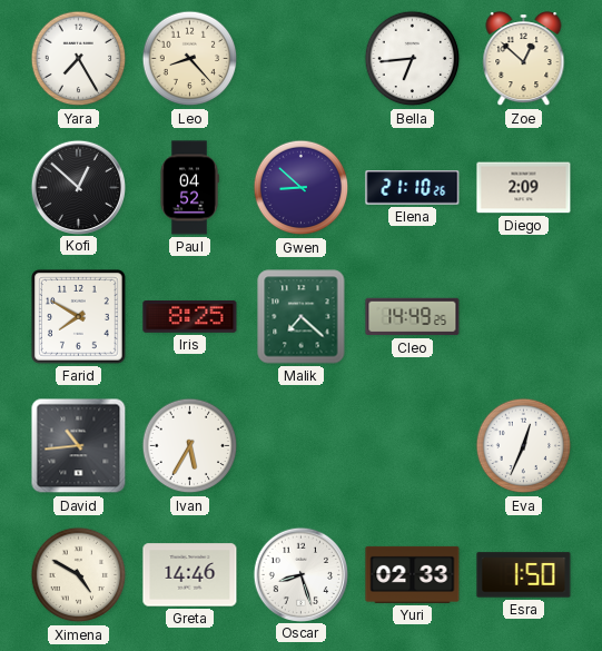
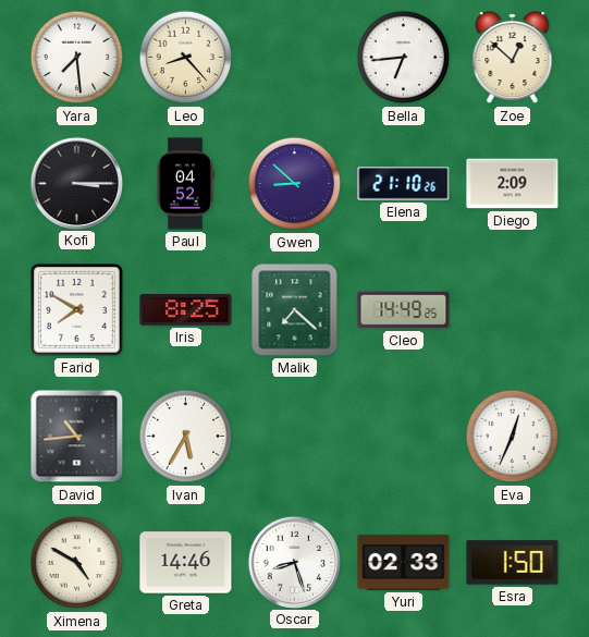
Yara: 7:25 -> 7:29 (77, 58)
Kofi: 12:52 -> 3:15 (76, 183)
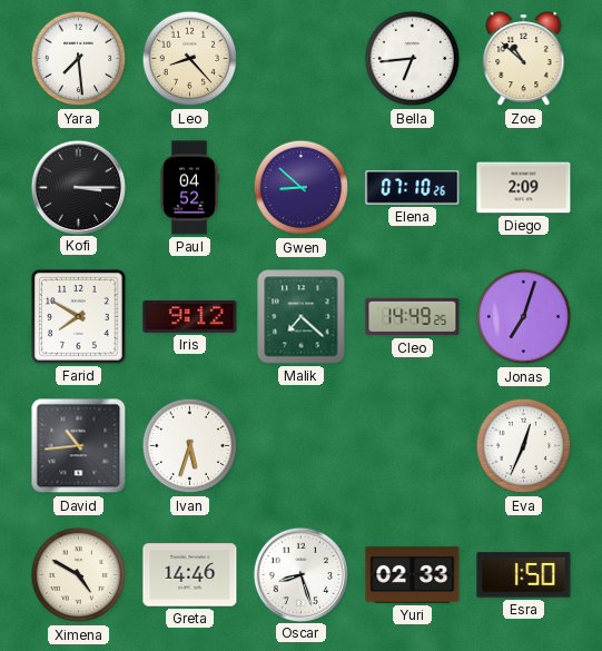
Zoe: 12:52 -> 10:52 (524, 59)
Elena: 21:10 -> 07:10 (413, 188)
Iris: 8:25 -> 9:12 (190, 317)
Jonas: none -> 7:03 (524, 317)
Ivan: 5:35 -> 5:33 (190, 446)
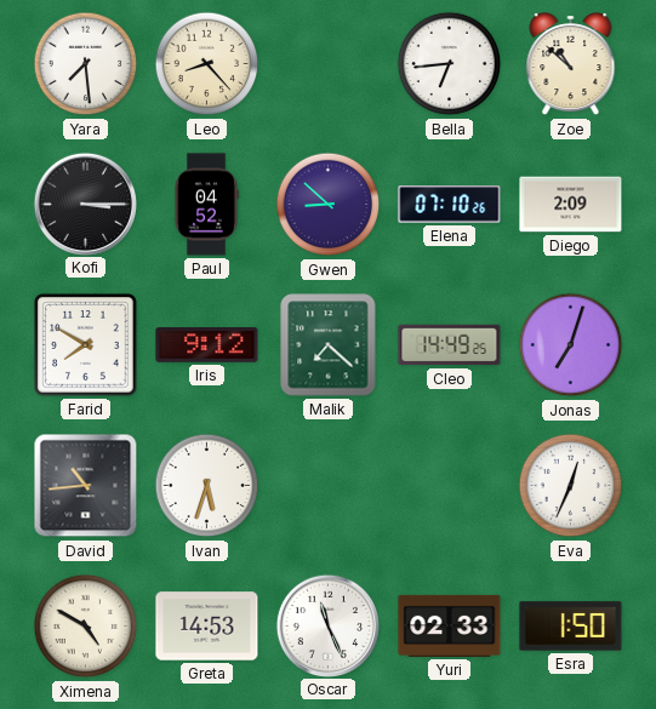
Greta: 14:46 -> 14:53 (207, 627)
Oscar: 8:27 -> 11:26 (327, 625)
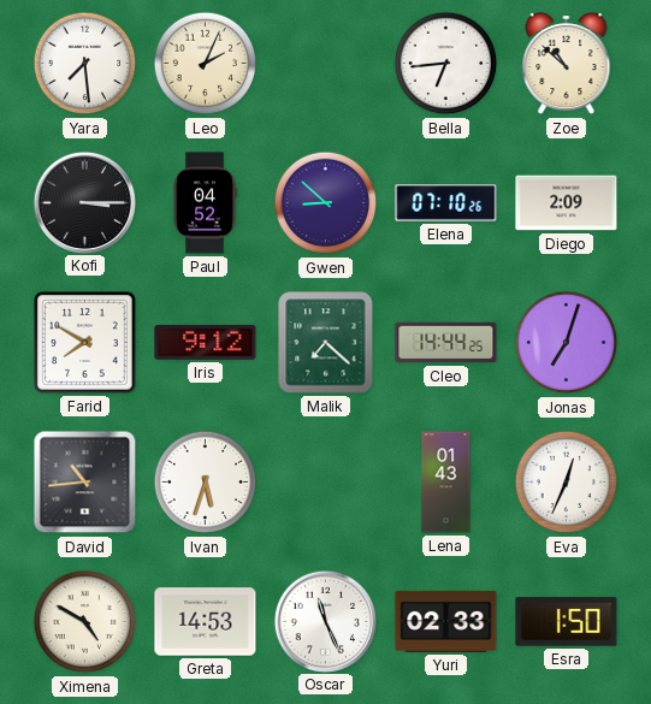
Leo: 8:23 -> 2:04 (206, 64)
Cleo: 14:49 -> 14:44 (446, 343)
Lena: none -> 01:43 (446, 483)
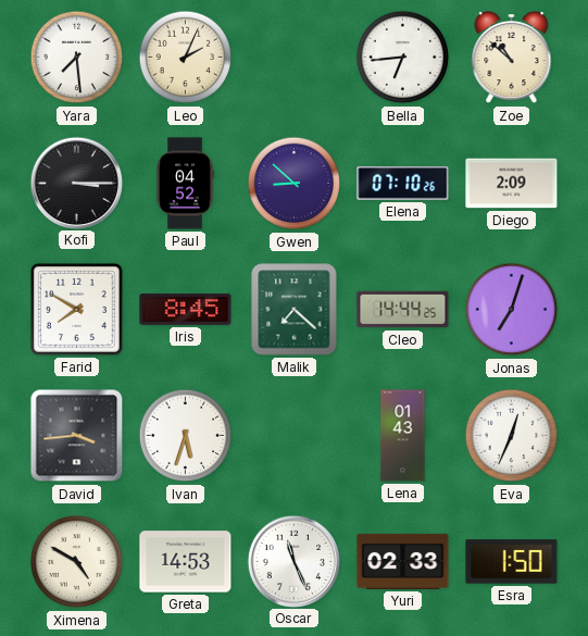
Iris: 9:12 -> 8:45 (186, 310)
David: 10:44 -> 3:44 (77, 436)
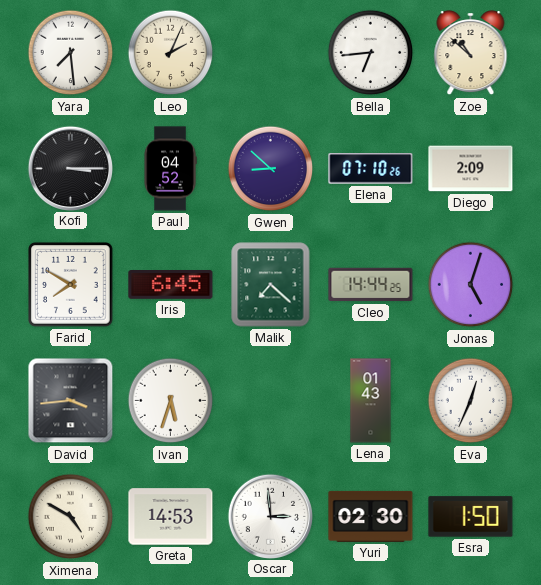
Iris: 8:45 -> 6:45 (171, 285)
Jonas: 7:03 -> 5:03 (471, 285)
Oscar: 11:26 -> 2:59 (270, 516)
Yuri: 02:33 -> 02:30 (371, 516)
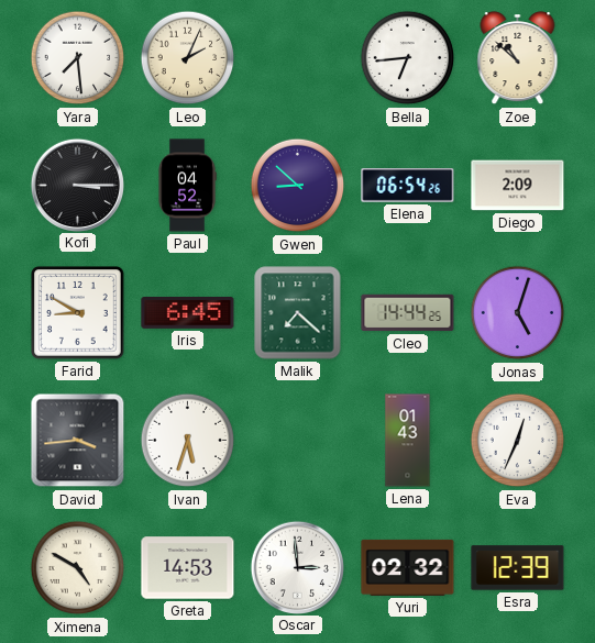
Elena: 07:10 -> 06:54 (408, 186)
Farid: 7:50 -> 8:50 (78, 313)
Yuri: 02:30 -> 02:32 (408, 567)
Esra: 1:50 -> 12:39 (518, 568)
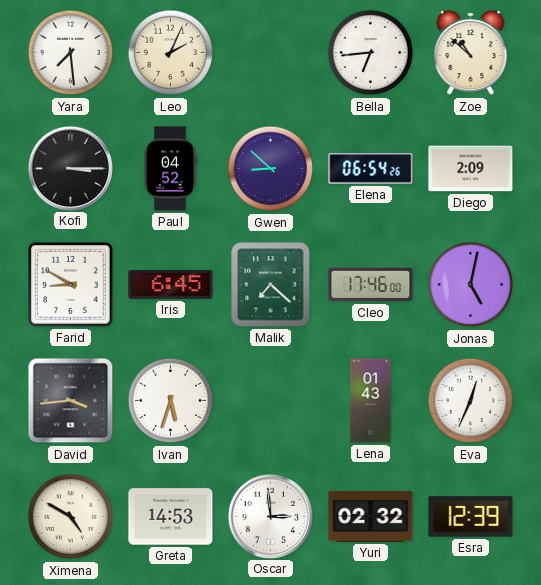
Cleo: 14:44 -> 17:46 (371, 285)
Jonas: 5:03 -> 5:02 (471, 285)
